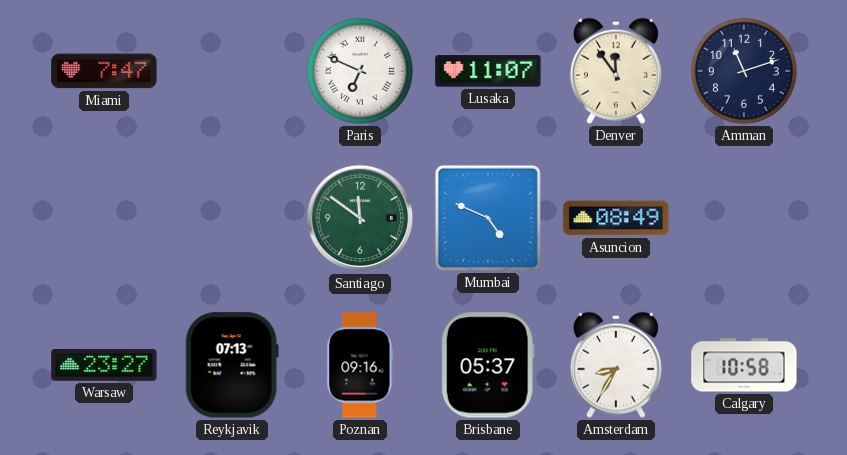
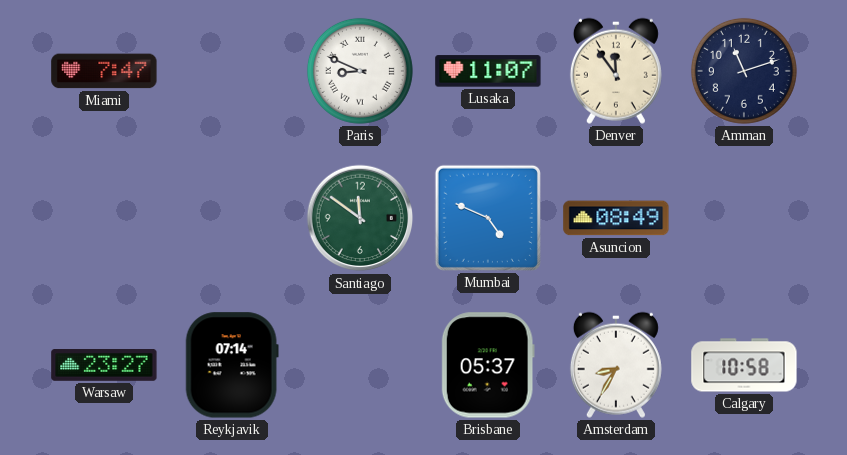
Paris: 6:49 -> 8:49 (360, 71)
Reykjavik: 07:13 -> 07:14 (232, 365)
Poznan: 09:16 -> none (360, 365)
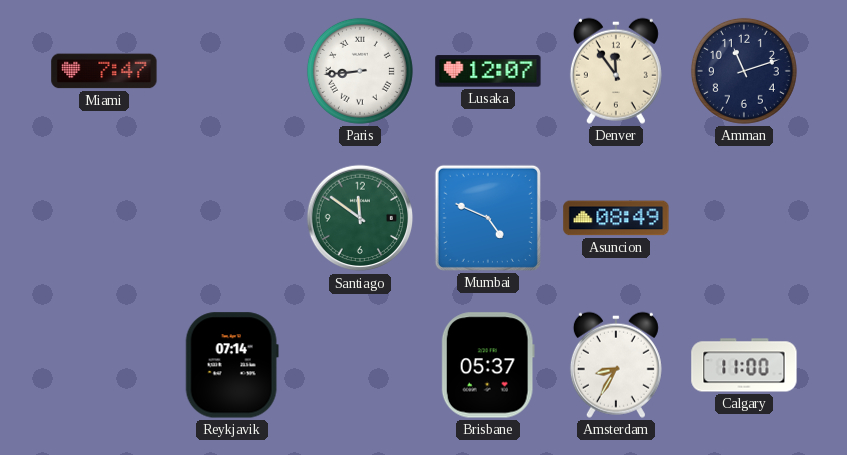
Paris: 8:49 -> 8:44 (360, 71)
Lusaka: 11:07 -> 12:07 (488, 71)
Warsaw: 23:27 -> none (104, 366)
Calgary: 10:58 -> 11:00 (744, 365)
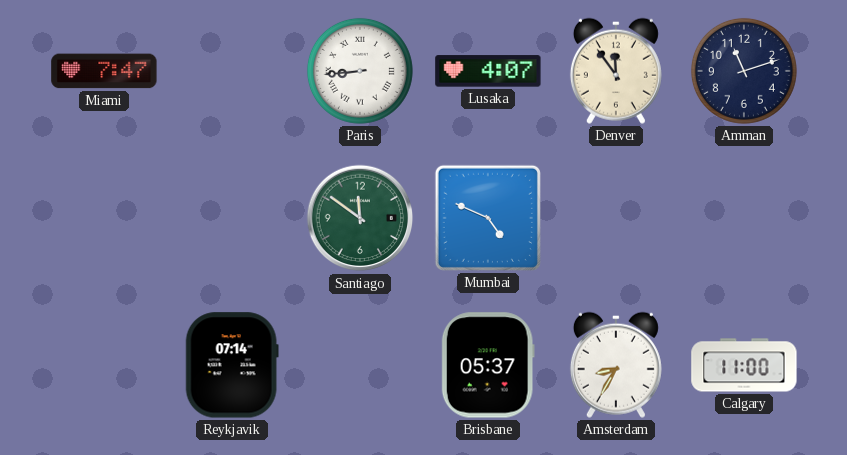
Lusaka: 12:07 -> 4:07 (488, 71)
Asuncion: 08:49 -> none (616, 218)
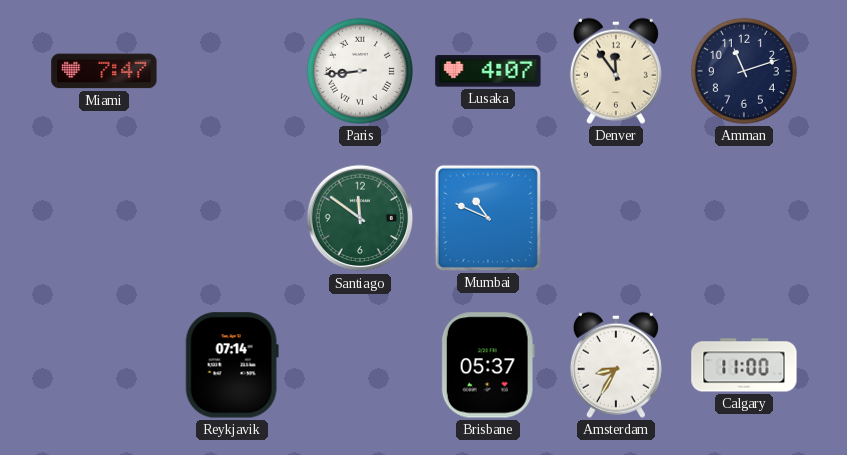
Mumbai: 4:49 -> 10:49 (488, 218)
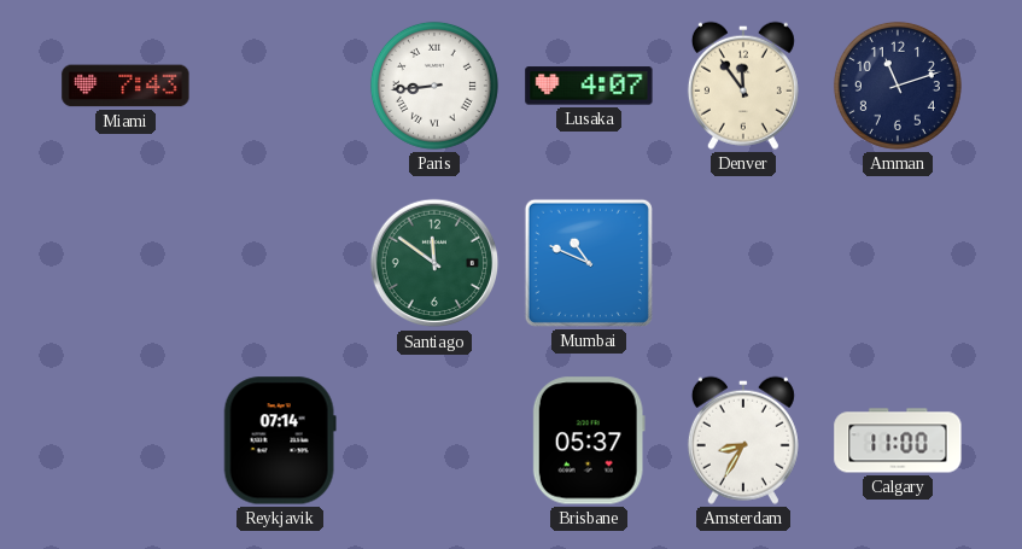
Miami: 7:47 -> 7:43 (125, 86)
